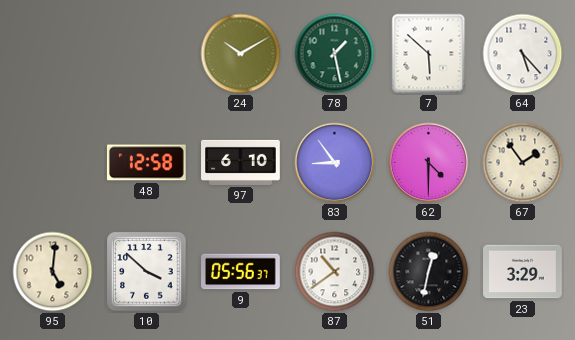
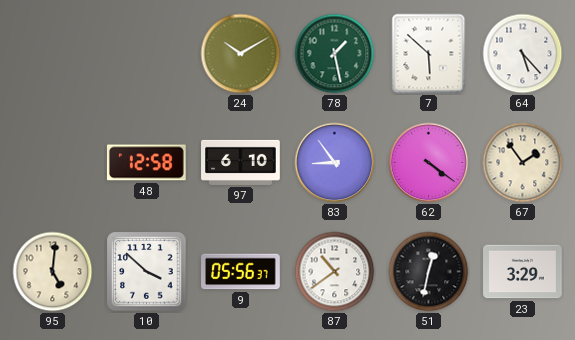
62: 4:30 -> 4:21 (429, 163)
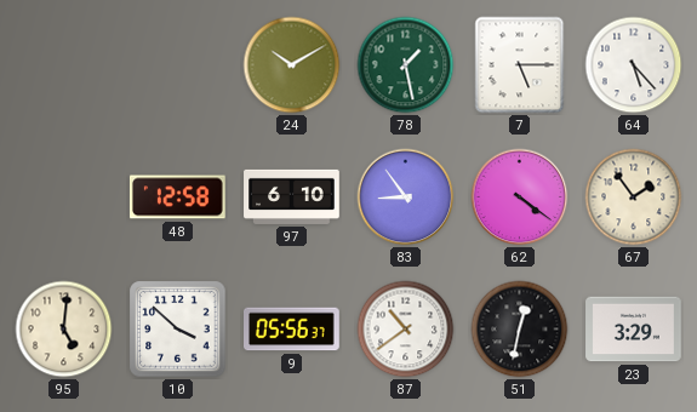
7: 5:52 -> 5:15 (520, 65)
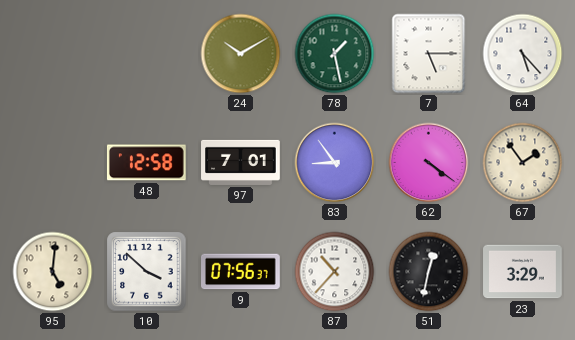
97: 6:10 -> 7:01 (241, 162)
9: 05:56 -> 07:56 (241, 272)
87: 10:39 -> 10:37 (335, 272)
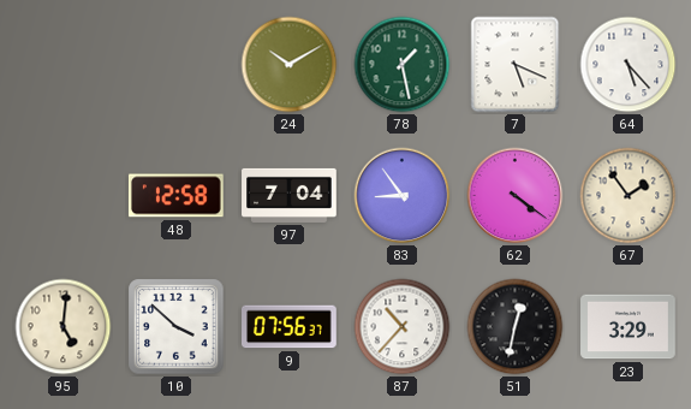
7: 5:15 -> 5:19 (516, 65)
97: 7:01 -> 7:04 (290, 195)
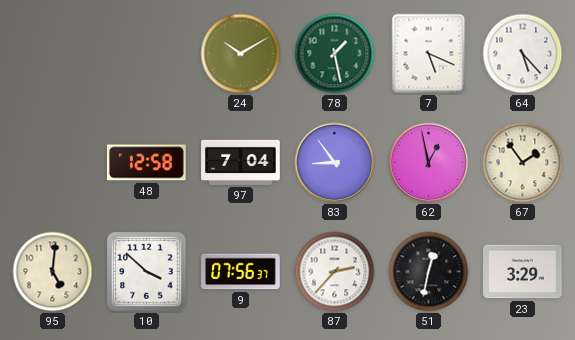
62: 4:21 -> 12:58 (429, 163)
87: 10:37 -> 2:37 (335, 272)
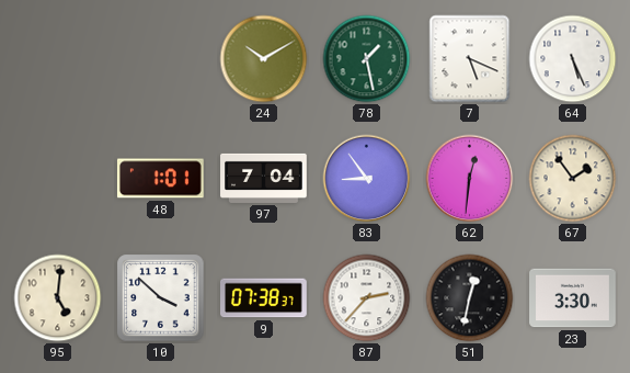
64: 5:23 -> 5:26 (573, 59)
48: 12:58 -> 1:01 (160, 179)
62: 12:58 -> 12:31 (470, 179)
9: 07:56 -> 07:38 (264, 298)
23: 3:29 -> 3:30 (573, 298)
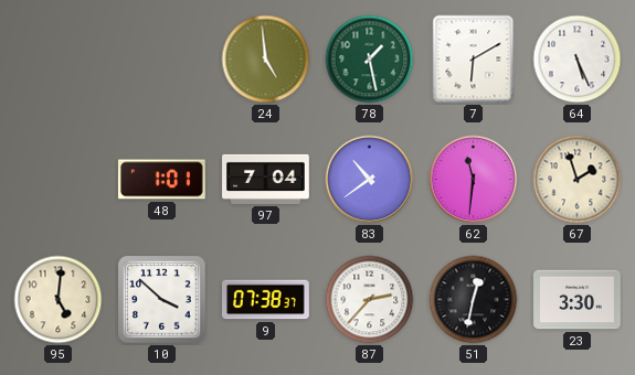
24: 10:10 -> 4:59 (266, 60)
7: 5:19 -> 6:10 (474, 60)
83: 8:54 -> 10:39 (370, 180)
62: 12:31 -> 11:31 (474, 180)
67: 1:54 -> 1:57 (578, 180)
